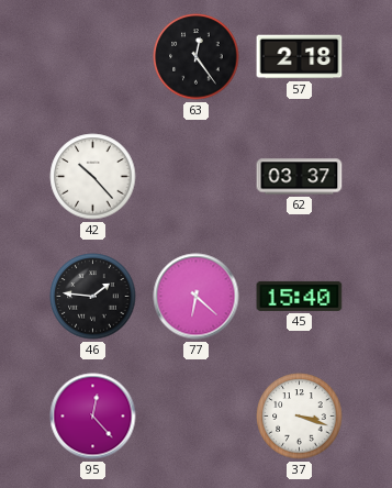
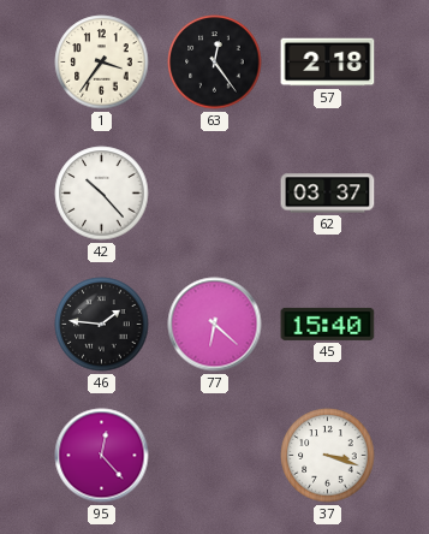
1: none -> 3:36 (102, 63)
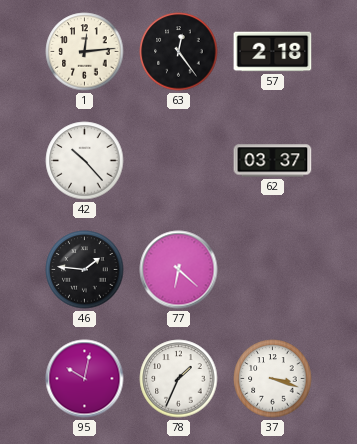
1: 3:36 -> 12:14 (85, 52)
45: 15:40 -> none (328, 324)
95: 12:23 -> 10:02 (85, 379)
78: none -> 1:34 (179, 379)
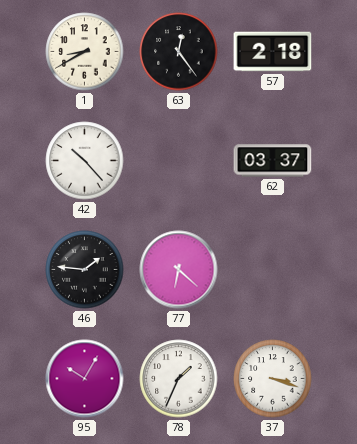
1: 12:14 -> 8:40 (85, 52)
95: 10:02 -> 10:05 (85, 379)
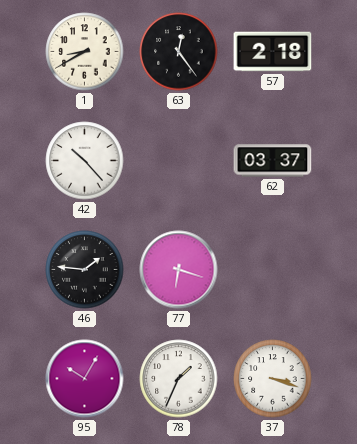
77: 6:22 -> 6:18 (179, 270)
